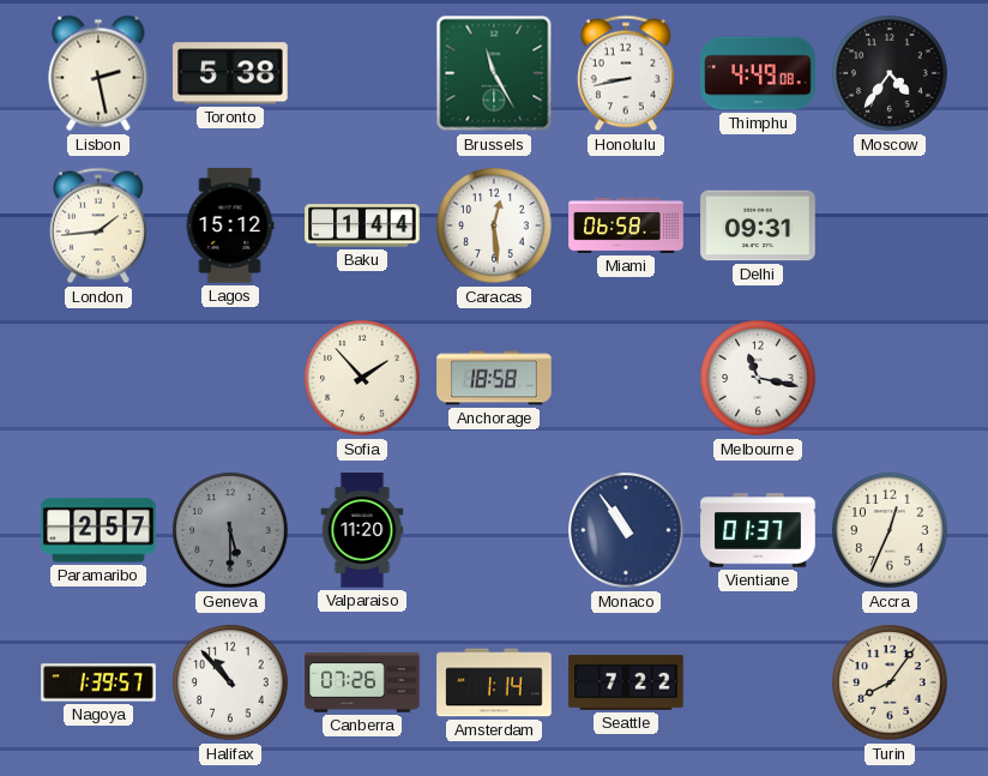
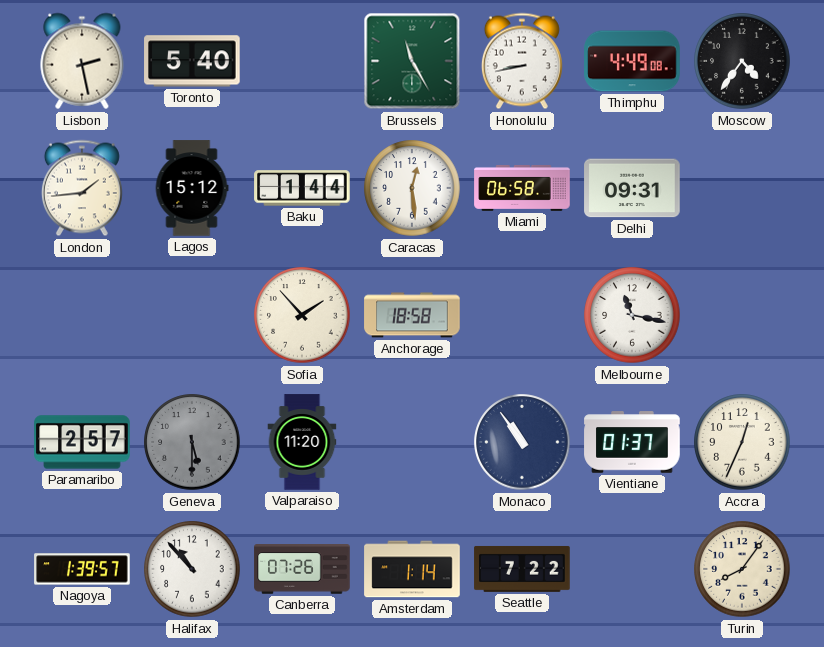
Toronto: 5:38 -> 5:40 (192, 61)
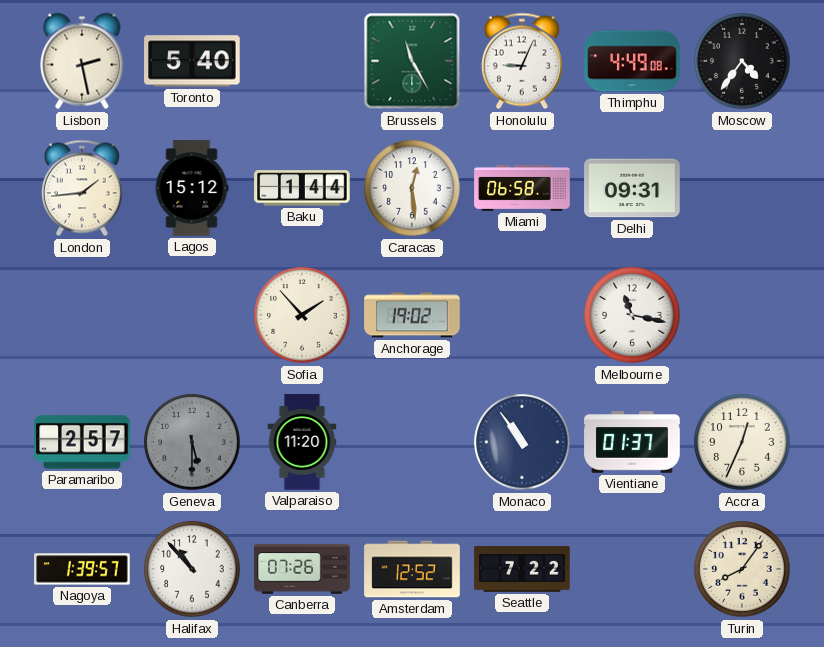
Honolulu: 8:43 -> 9:04 (522, 61)
Anchorage: 18:58 -> 19:02 (412, 315)
Amsterdam: 1:14 -> 12:52 (412, 569)
